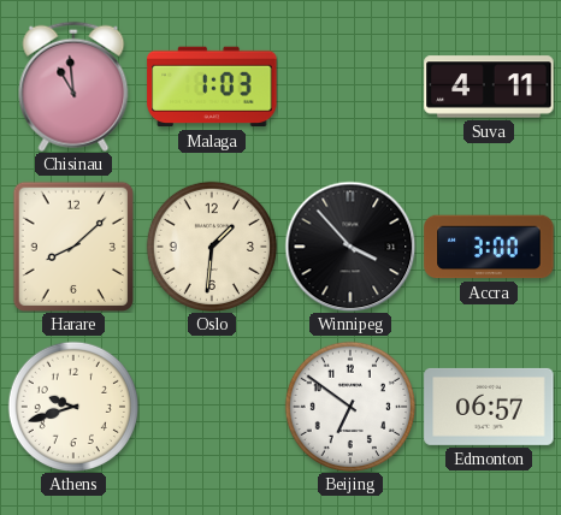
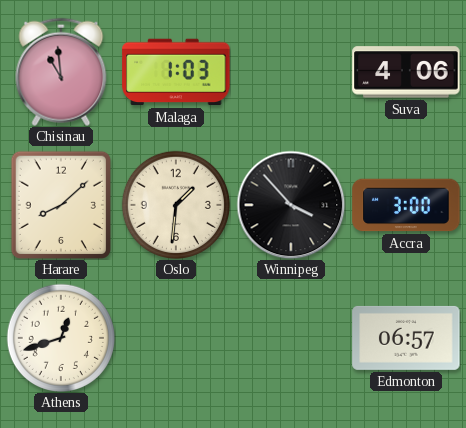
Suva: 4:11 -> 4:06 (406, 72)
Athens: 9:42 -> 12:42 (61, 338)
Beijing: 6:51 -> none (350, 407)
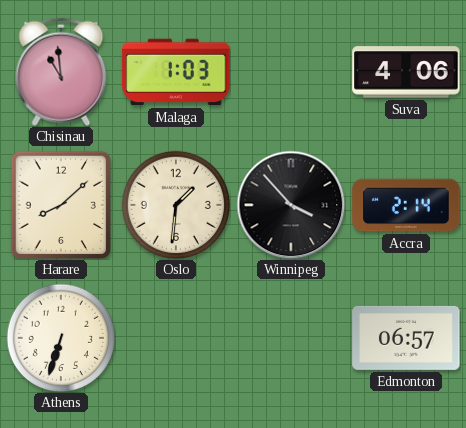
Accra: 3:00 -> 2:14 (406, 205)
Athens: 12:42 -> 6:33 (61, 338)
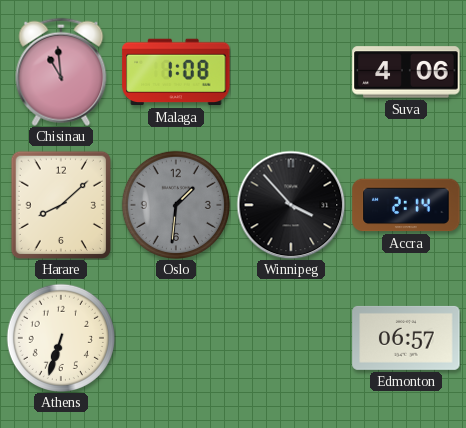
Malaga: 1:03 -> 1:08 (176, 72)
Oslo dial: cream -> grey (176, 205)
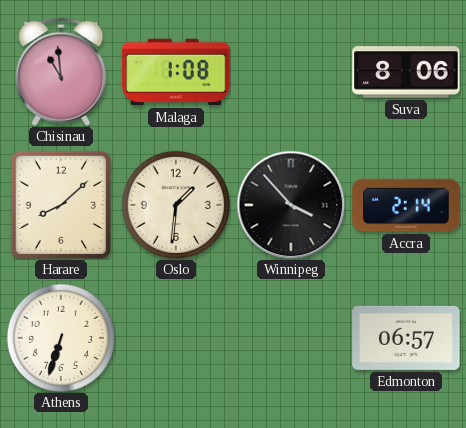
Suva: 4:06 -> 8:06 (406, 72)
Oslo dial: grey -> cream (176, 205)
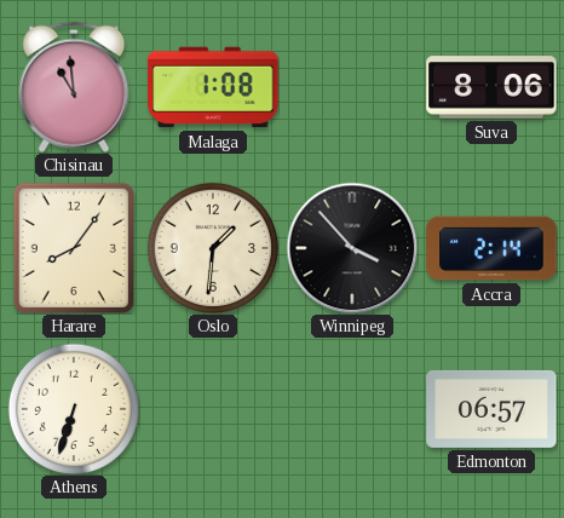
Harare: 8:08 -> 8:06 (73, 247)
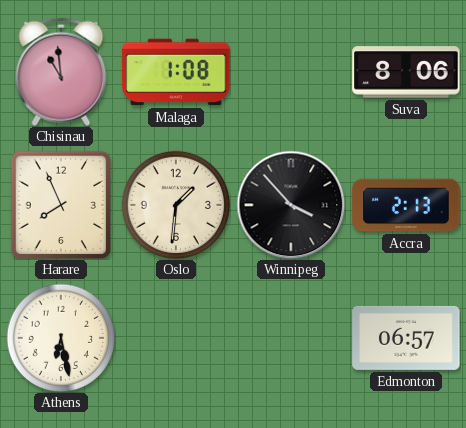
Harare: 8:06 -> 7:56 (60, 204)
Accra: 2:14 -> 2:13 (406, 205)
Athens: 6:33 -> 6:28 (61, 338)
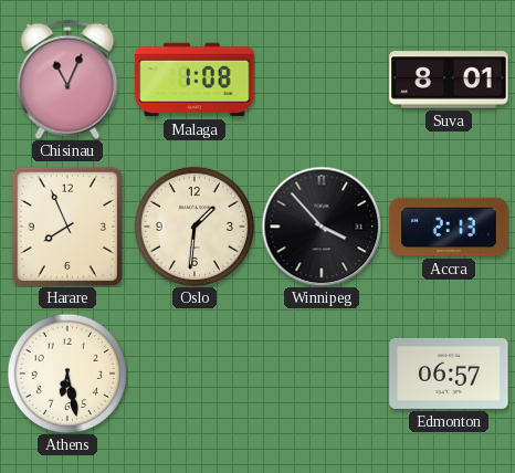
Chisinau: 10:59 -> 11:04 (67, 80)
Suva: 8:06 -> 8:01 (449, 80)
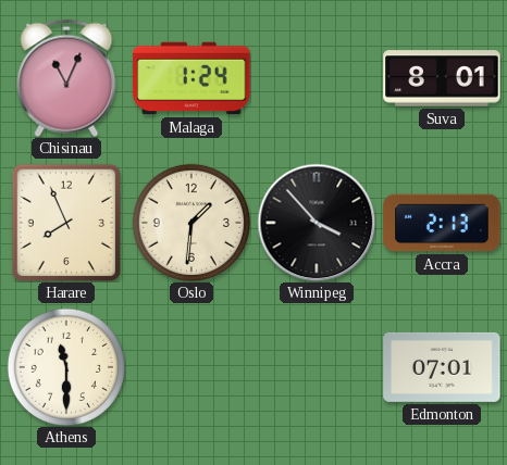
Malaga: 1:08 -> 1:24 (191, 78)
Athens: 6:28 -> 11:30 (66, 367)
Edmonton: 06:57 -> 07:01 (442, 367)
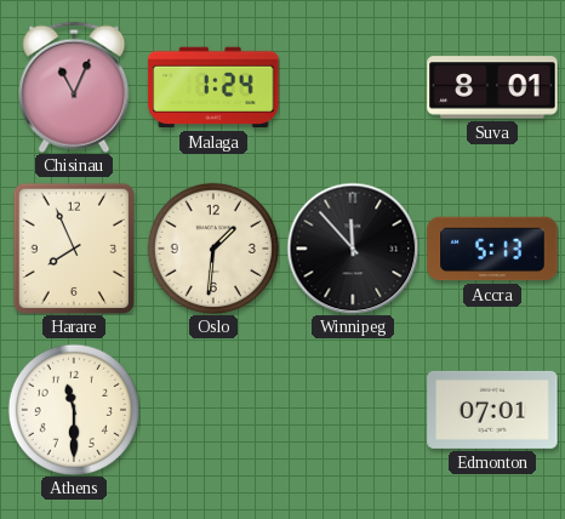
Winnipeg: 3:53 -> 11:53 (353, 249)
Accra: 2:13 -> 5:13 (492, 249)
